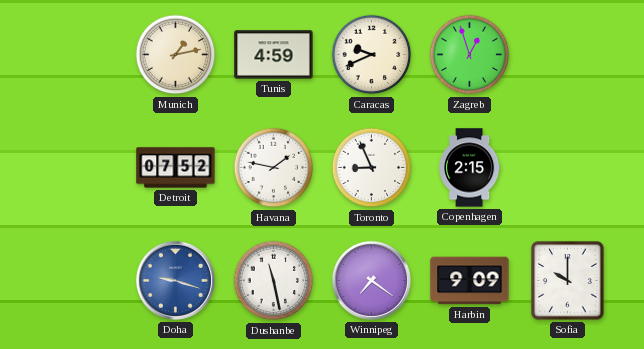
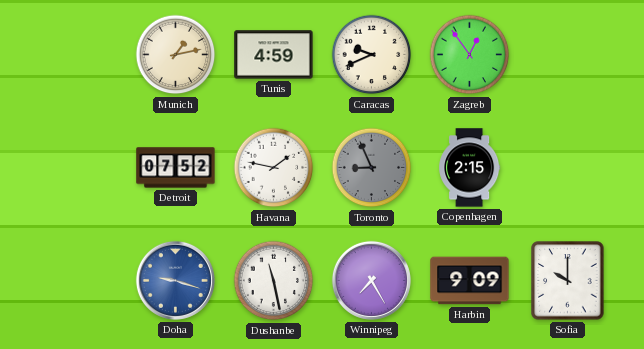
Zagreb: 12:57 -> 12:54 (470, 55)
Toronto dial: white -> grey (372, 168)
Winnipeg: 7:21 -> 7:25 (371, 280)
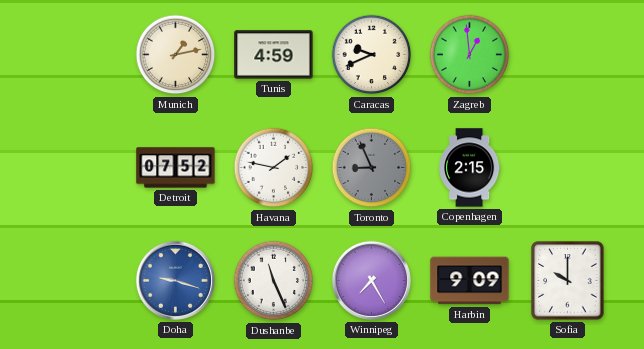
Zagreb: 12:54 -> 12:59 (470, 55)
Dushanbe: 11:28 -> 11:26 (274, 281)
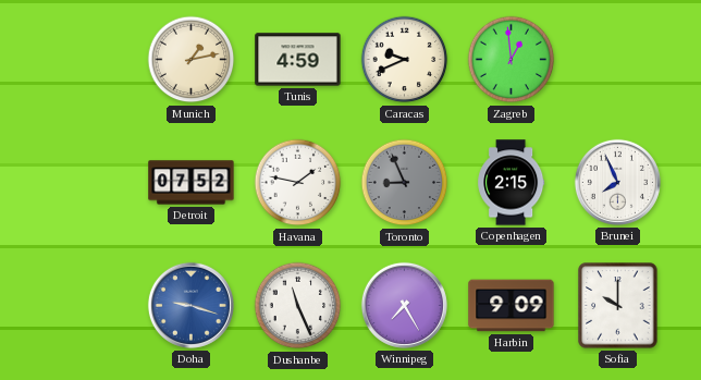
Brunei: none -> 7:56 (617, 182)
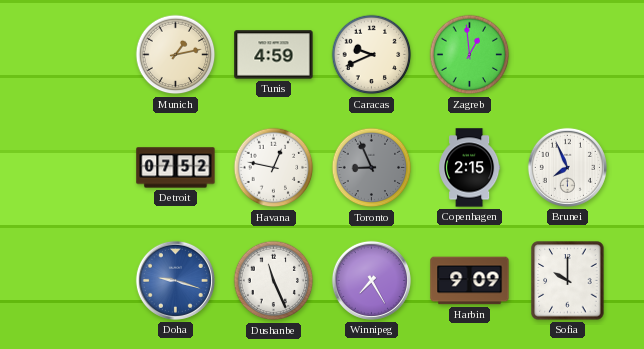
Havana: 1:47 -> 12:47 (274, 168)
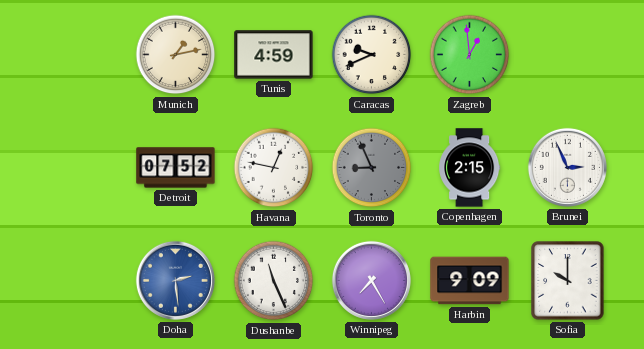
Brunei: 7:56 -> 2:56 (567, 167)
Doha: 9:18 -> 2:29 (175, 280)
